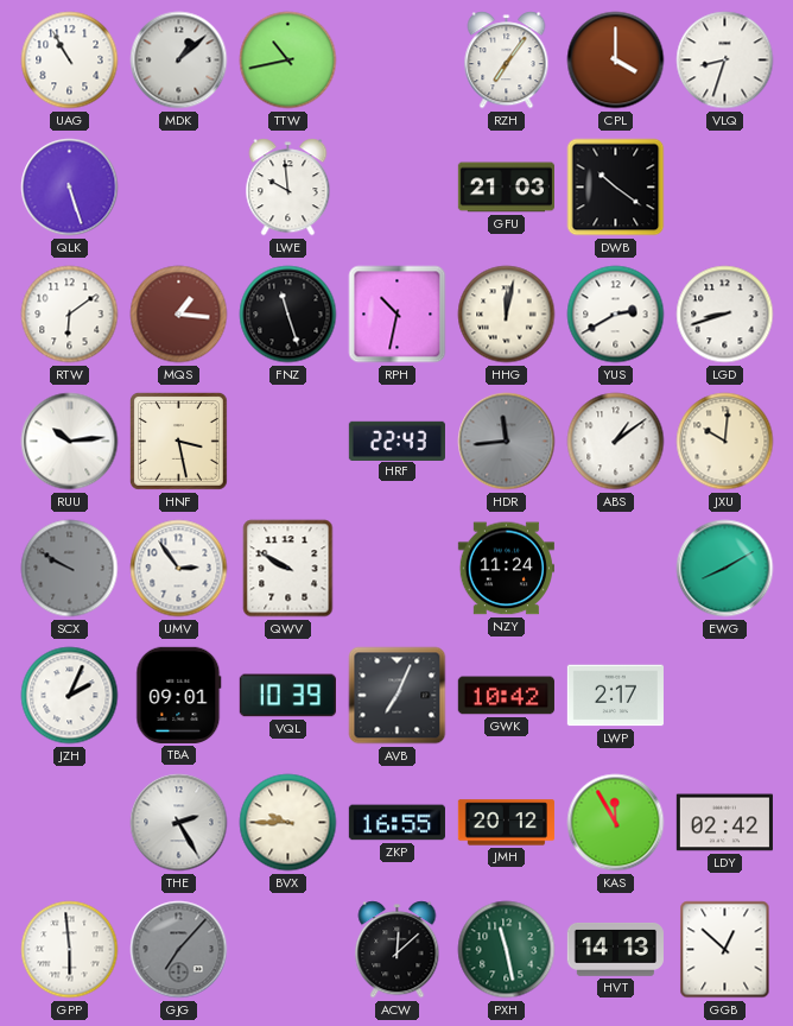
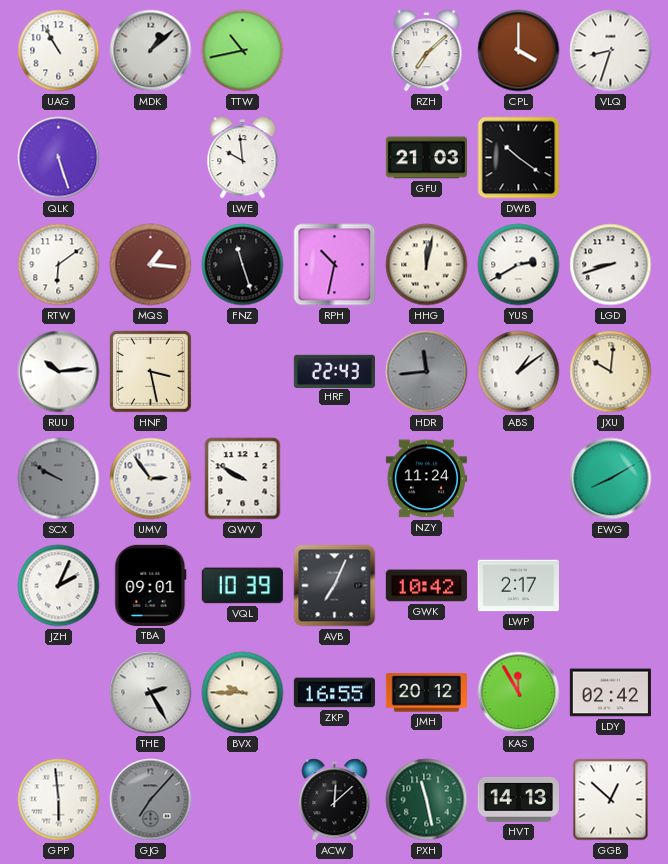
RZH: 7:06 -> 7:08 (427, 51)
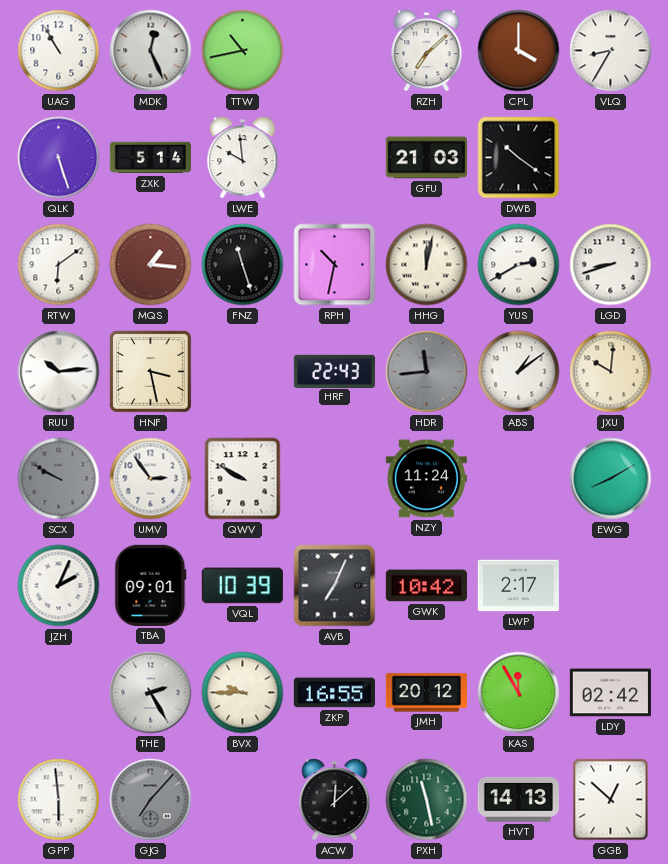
MDK: 1:08 -> 12:26 (151, 51)
VLQ: 8:33 -> 8:35 (611, 51)
ZXK: none -> 5:14 (150, 158)
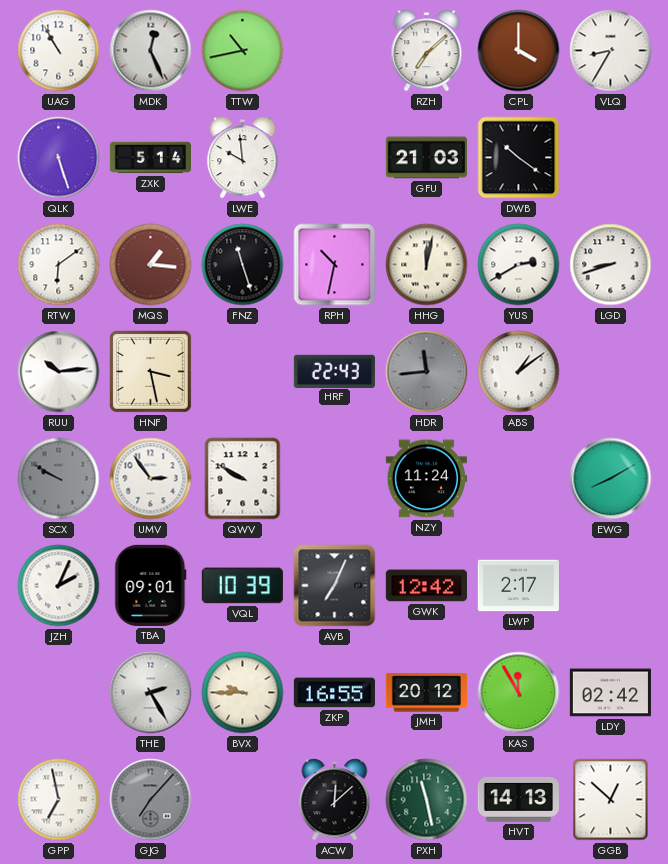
JXU: 10:01 -> none (611, 372)
GWK: 10:42 -> 12:42 (426, 586)
GPP: 5:59 -> 6:58 (59, 800)
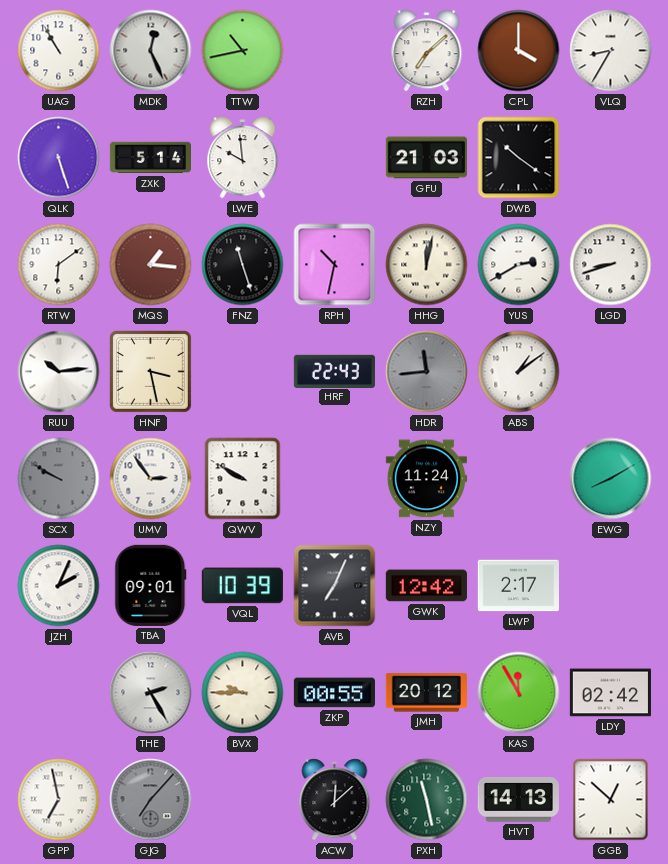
ZKP: 16:55 -> 00:55 (334, 693)
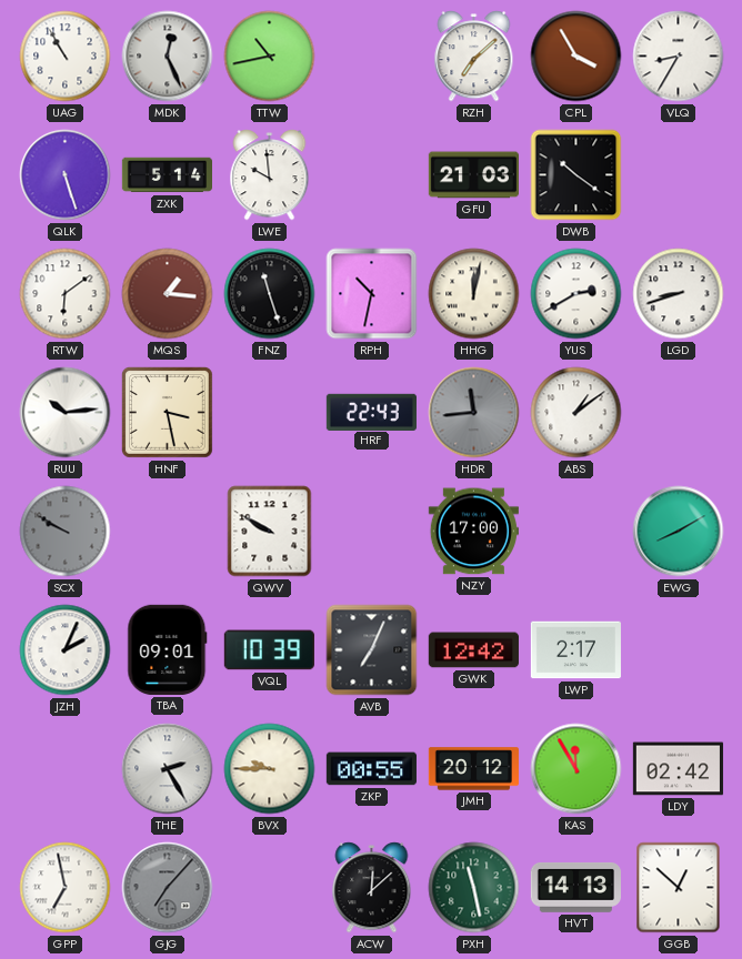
CPL: 4:00 -> 3:55 (576, 57)
UMV: 2:54 -> none (151, 479)
NZY: 11:24 -> 17:00 (473, 532)
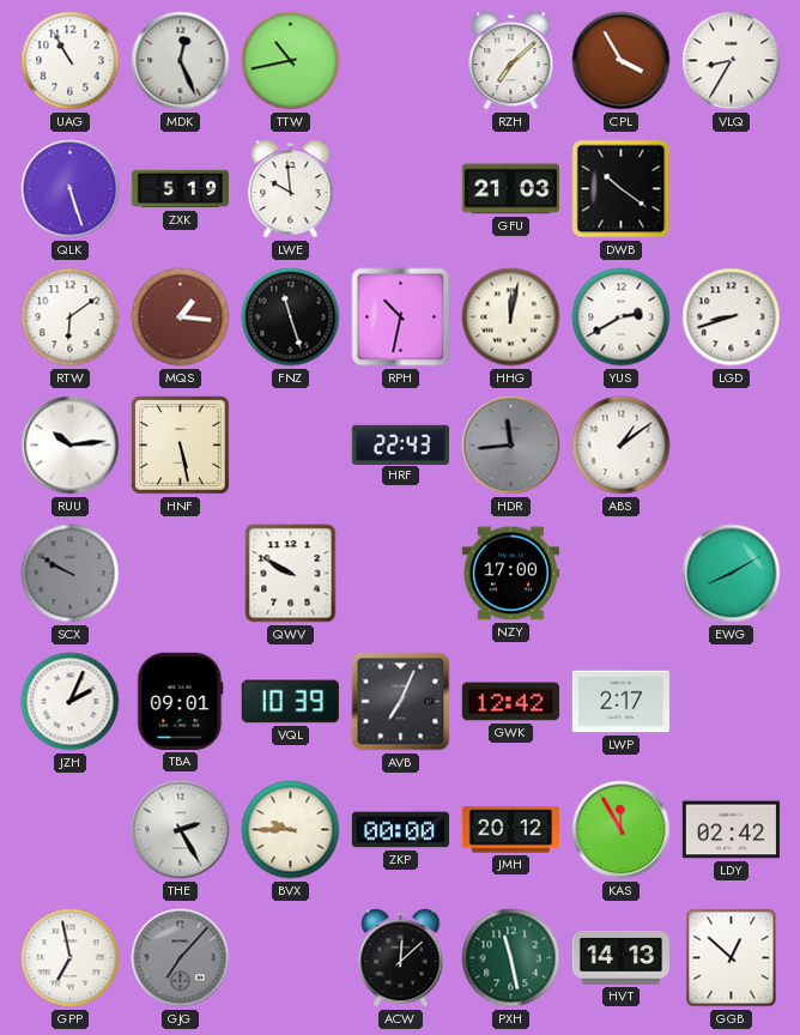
ZXK: 5:14 -> 5:19 (180, 189)
HNF: 3:28 -> 5:28 (181, 446)
ZKP: 00:55 -> 00:00 (400, 830)
